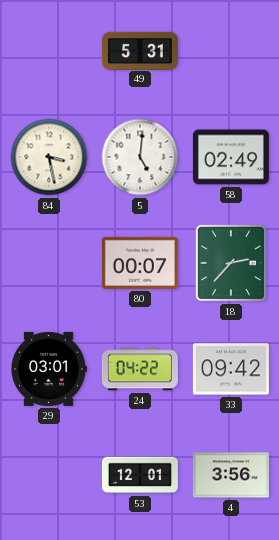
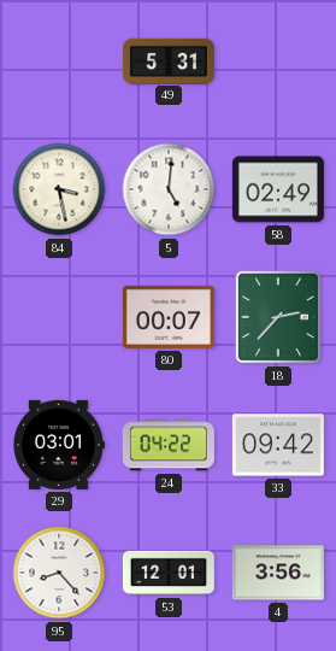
95: none -> 8:23 (59, 573)
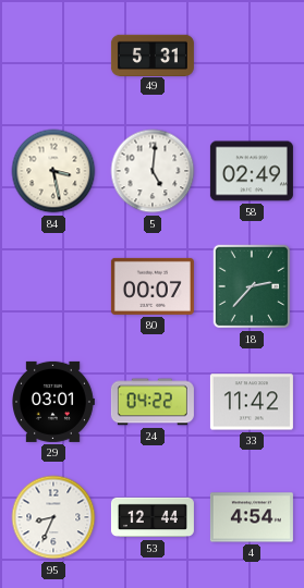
33: 09:42 -> 11:42 (252, 402)
95: 8:23 -> 8:34 (53, 517)
53: 12:01 -> 12:44 (153, 517)
4: 3:56 -> 4:54 (252, 517)
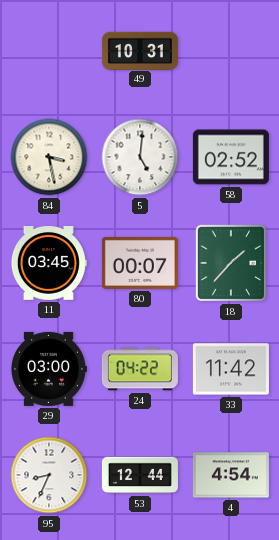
49: 5:31 -> 10:31 (140, 50)
58: 02:49 -> 02:52 (231, 157)
11: none -> 03:45 (48, 264)
18: 2:37 -> 1:37 (231, 263)
29: 03:01 -> 03:00 (49, 369)
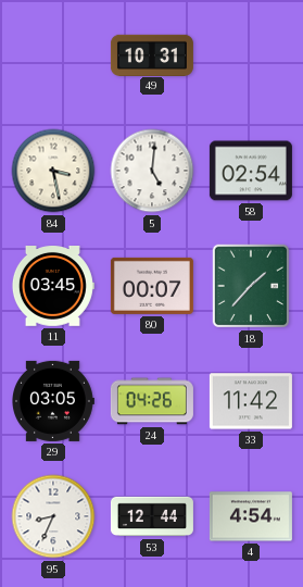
58: 02:52 -> 02:54 (251, 171)
29: 03:00 -> 03:05 (53, 401)
24: 04:22 -> 04:26 (152, 401)
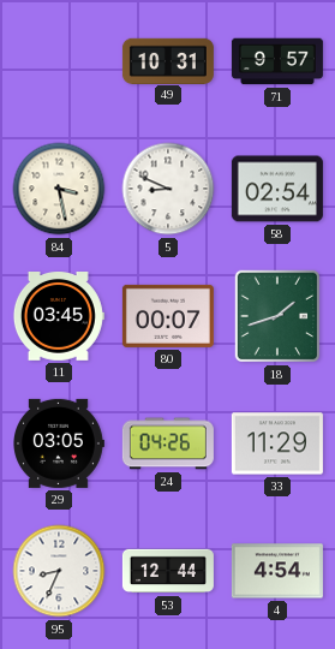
71: none -> 9:57 (277, 61)
5: 5:01 -> 8:49 (168, 189)
18: 1:37 -> 1:42 (277, 316)
33: 11:42 -> 11:29 (277, 443)
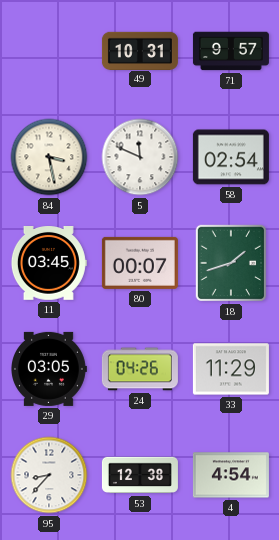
5: 8:49 -> 11:49 (140, 157)
95: 8:34 -> 8:37 (49, 475)
53: 12:44 -> 12:38 (140, 475)
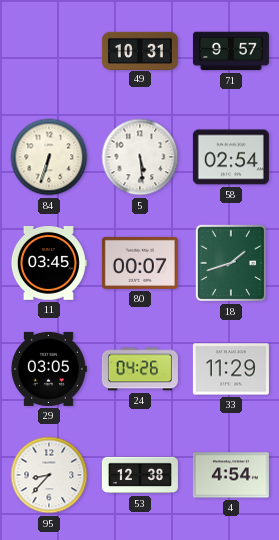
84: 3:28 -> 6:33 (49, 157)
5: 11:49 -> 5:29 (140, 157)
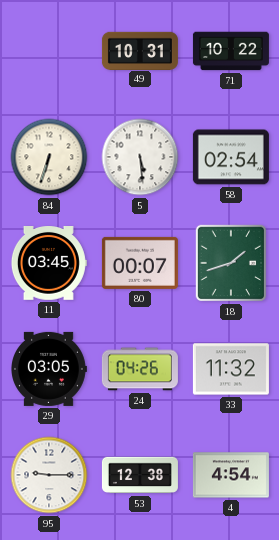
71: 9:57 -> 10:22 (231, 51)
33: 11:29 -> 11:32 (231, 369)
95: 8:37 -> 9:15 (49, 475)
